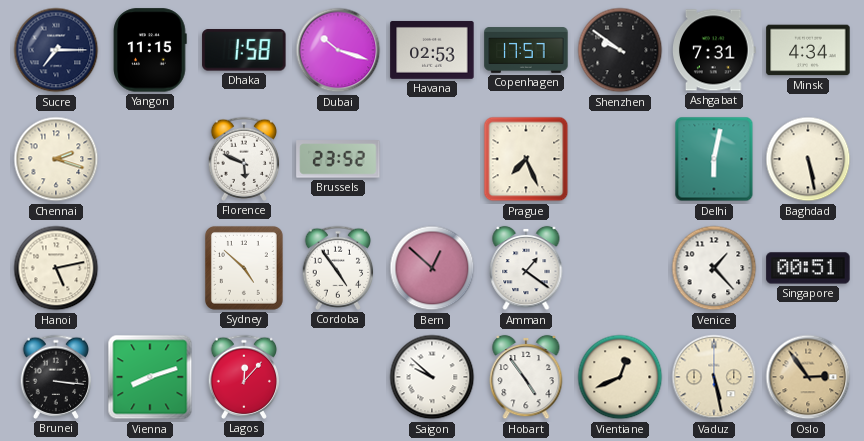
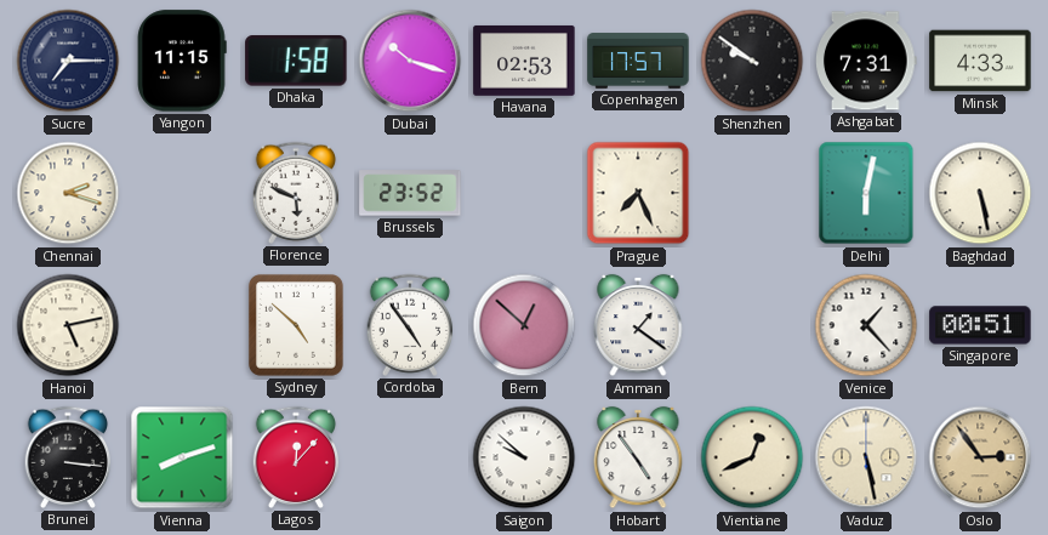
Minsk: 4:34 -> 4:33 (980, 61)
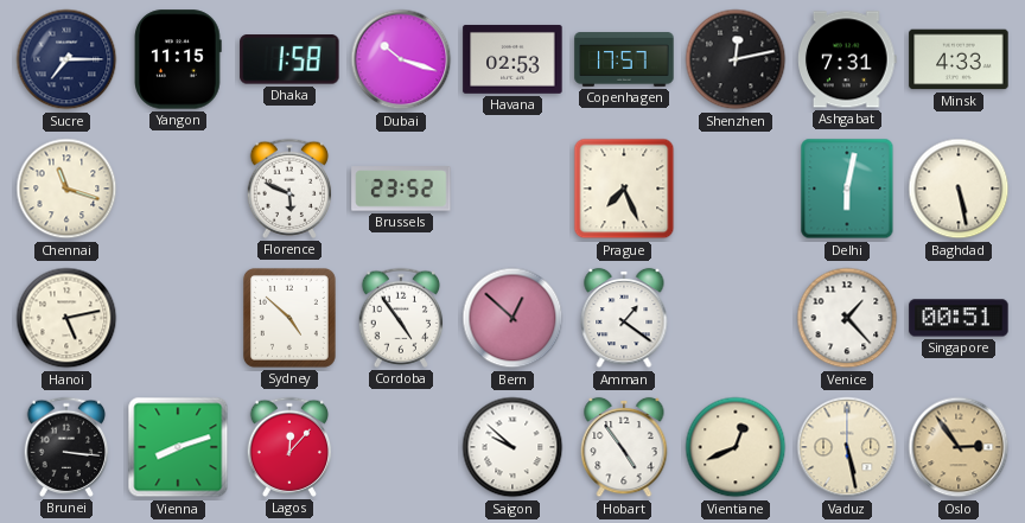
Shenzhen: 9:51 -> 12:13 (736, 59)
Chennai: 2:18 -> 11:18 (66, 189)
